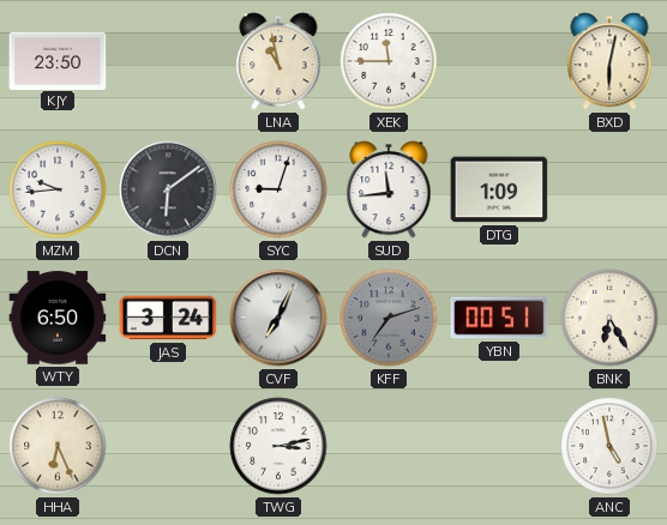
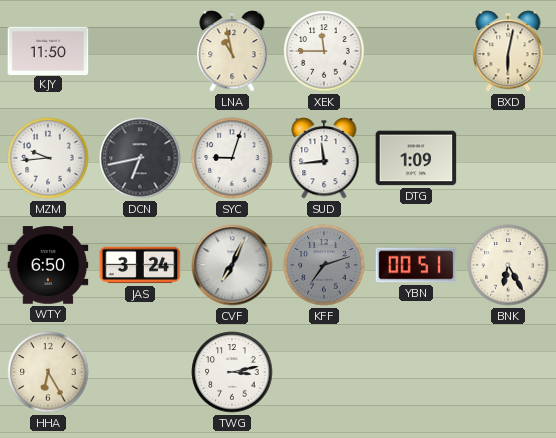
KJY: 23:50 -> 11:50 (48, 50)
DCN: 6:09 -> 6:43 (140, 158)
HHA: 6:26 -> 6:25 (48, 372)
ANC: 4:58 -> none (609, 446)
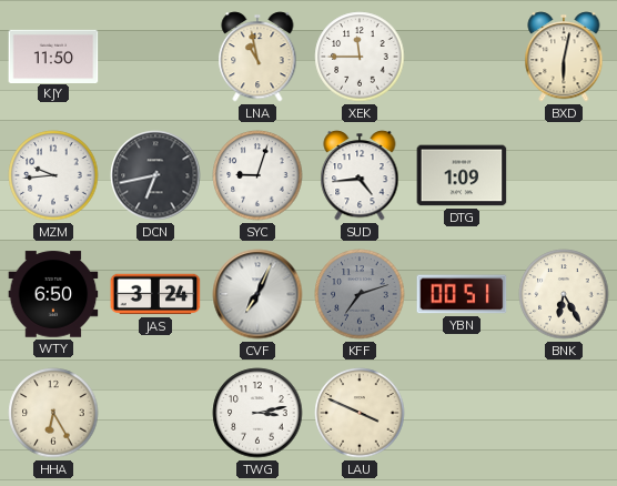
SUD: 11:44 -> 4:44 (360, 175)
LAU: none -> 3:49 (360, 413)
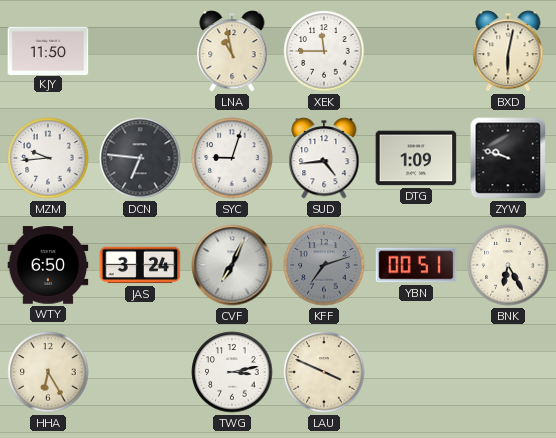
DCN: 6:43 -> 6:46 (140, 158)
ZYW: none -> 9:48 (508, 158)
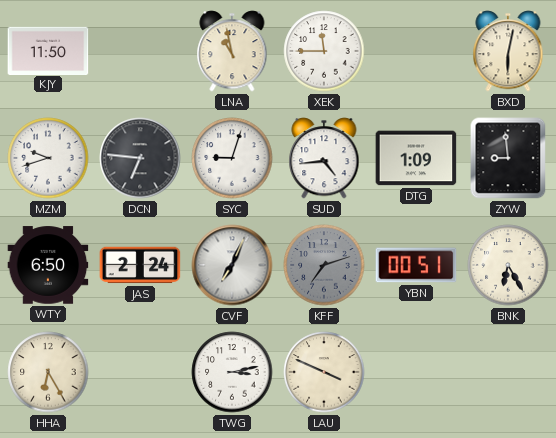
MZM: 9:44 -> 9:42 (48, 158)
ZYW: 9:48 -> 8:59 (508, 158)
JAS: 3:24 -> 2:24 (140, 265)
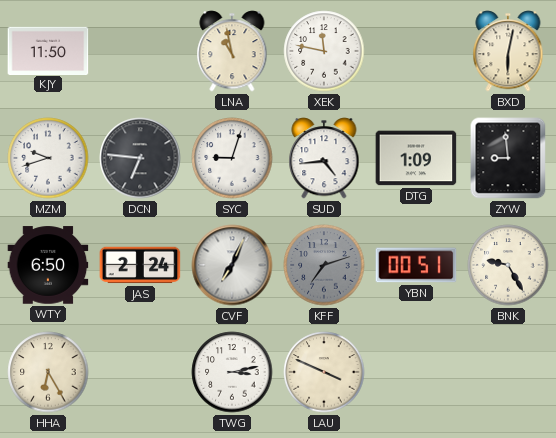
XEK: 11:45 -> 11:47 (324, 51)
BNK: 6:25 -> 9:25 (508, 265)
